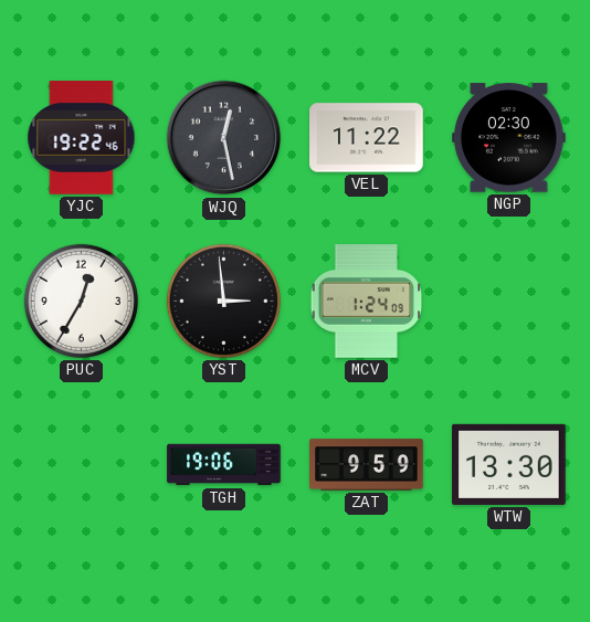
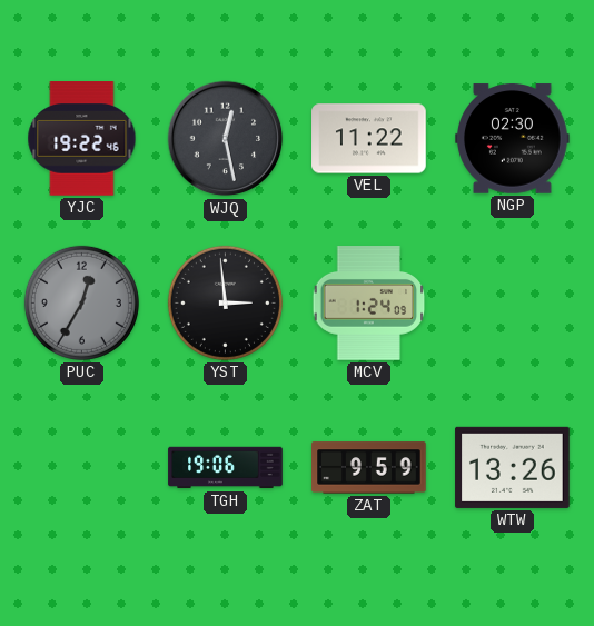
PUC dial: white -> grey (81, 302)
WTW: 13:30 -> 13:26 (513, 467)
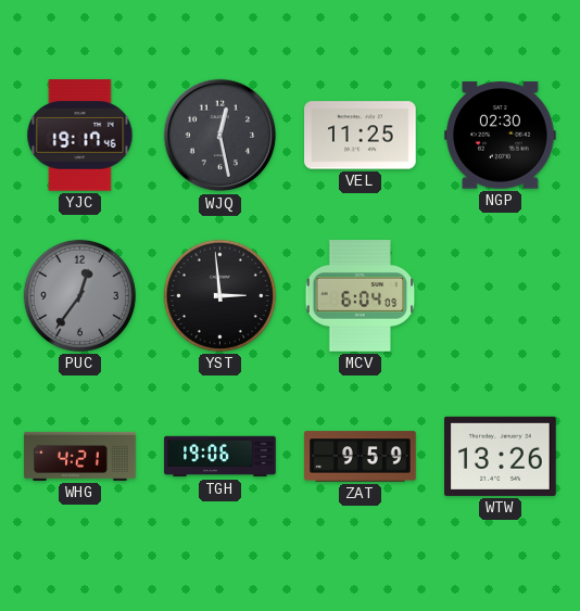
YJC: 19:22 -> 19:17 (80, 136)
VEL: 11:22 -> 11:25 (361, 136)
PUC: 12:35 -> 12:36 (79, 295)
MCV: 1:24 -> 6:04 (361, 296)
WHG: none -> 4:21 (80, 456)
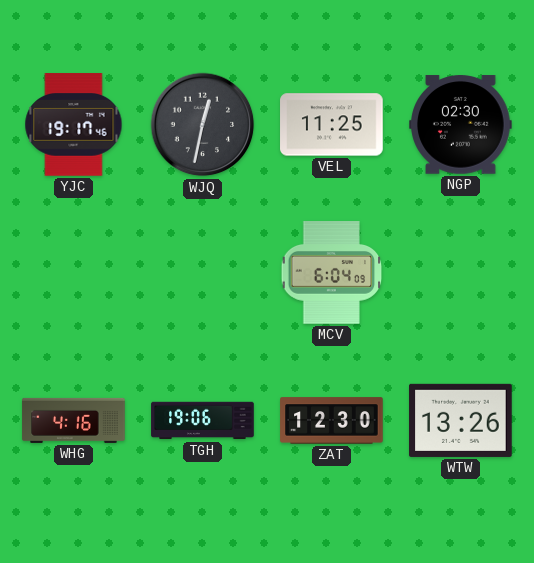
WJQ: 12:28 -> 12:32 (203, 125)
PUC: 12:36 -> none (79, 295)
YST: 2:59 -> none (219, 295)
WHG: 4:21 -> 4:16 (74, 420)
ZAT: 9:59 -> 12:30 (332, 421)
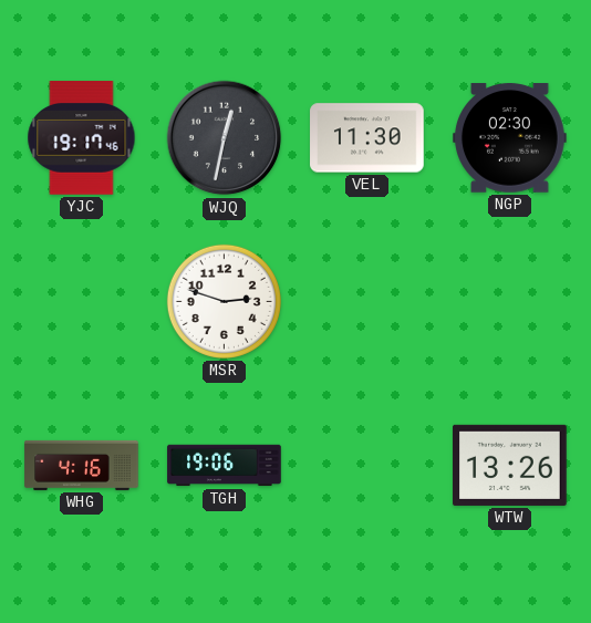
VEL: 11:25 -> 11:30 (367, 138)
MSR: none -> 2:48 (224, 301)
MCV: 6:04 -> none (332, 273)
ZAT: 12:30 -> none (332, 421)
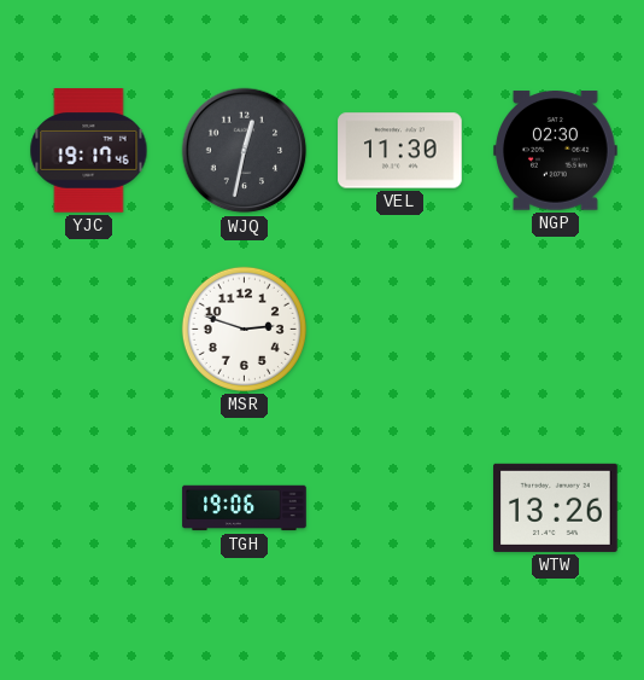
WHG: 4:16 -> none (82, 465)
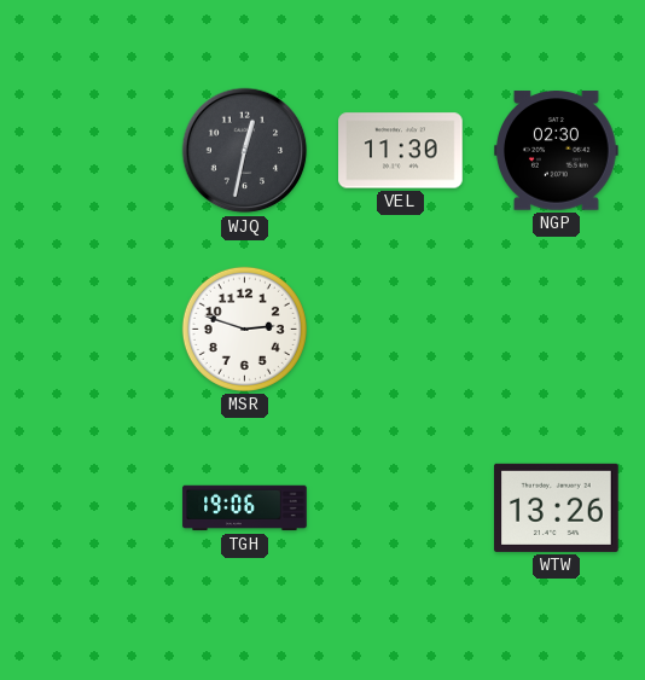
YJC: 19:17 -> none (89, 151)
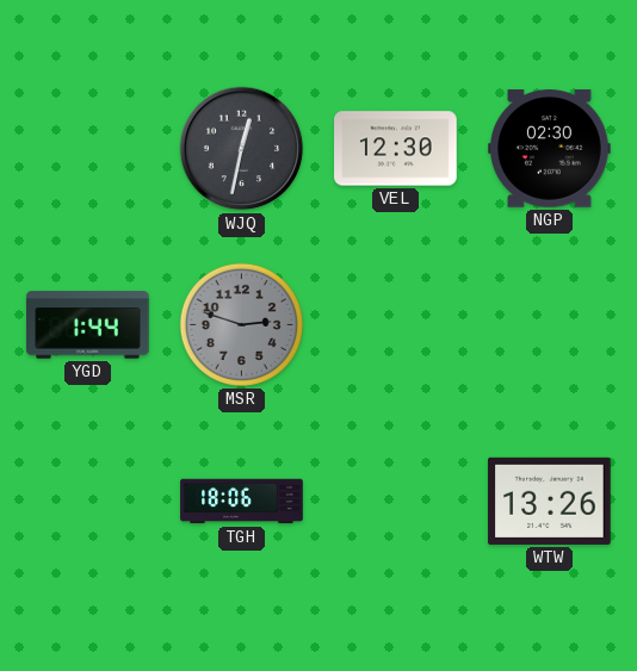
VEL: 11:30 -> 12:30 (396, 149)
YGD: none -> 1:44 (88, 325)
MSR dial: white -> grey (241, 324)
TGH: 19:06 -> 18:06 (242, 502)
